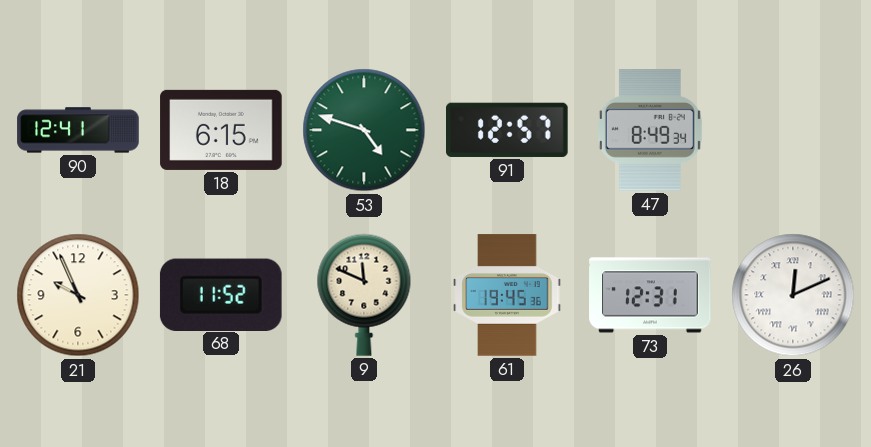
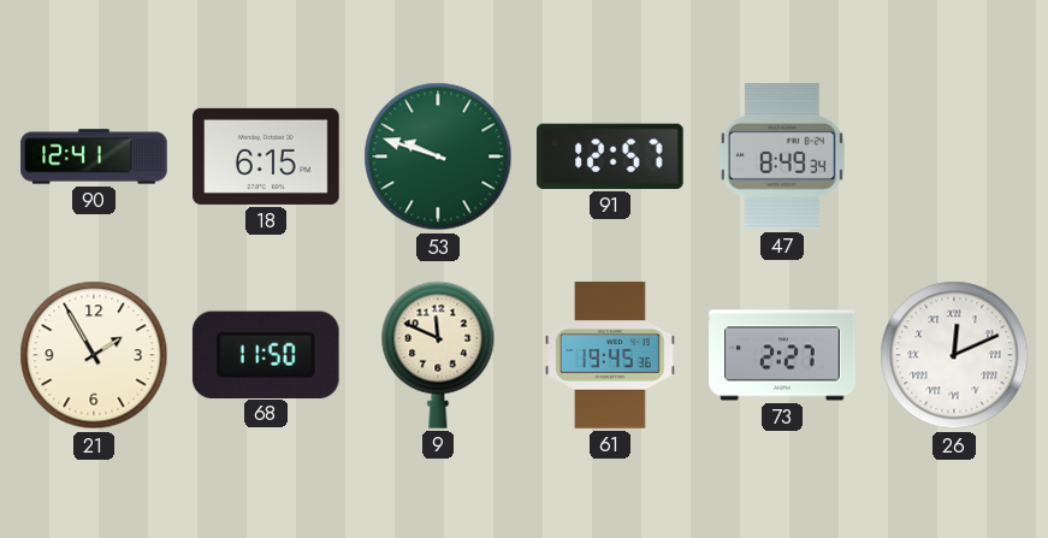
53: 4:48 -> 9:48 (438, 156)
21: 9:56 -> 1:55 (94, 355)
68: 11:52 -> 11:50 (266, 354)
73: 12:31 -> 2:27 (782, 355)
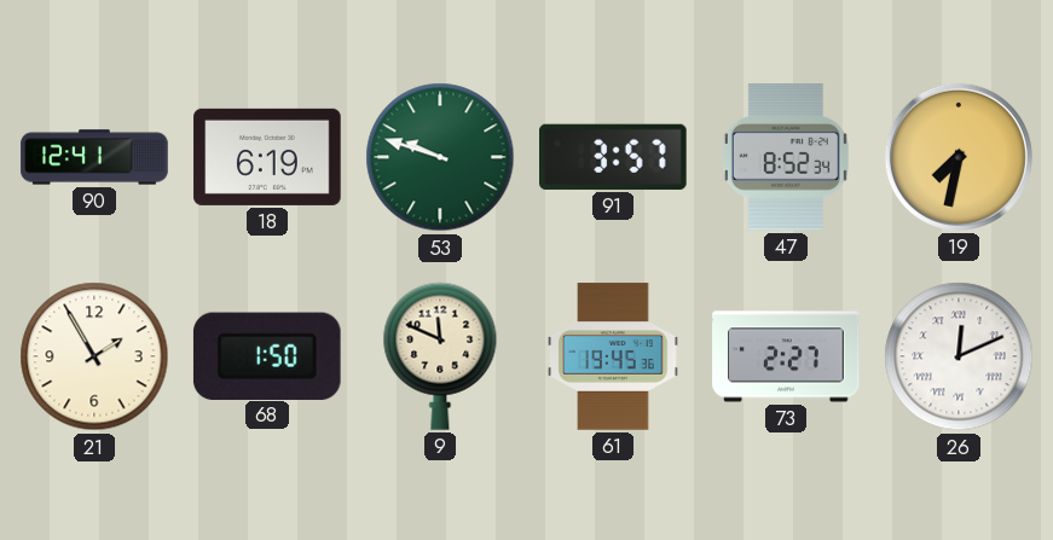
18: 6:15 -> 6:19 (267, 157)
91: 12:57 -> 3:57 (614, 157)
47: 8:49 -> 8:52 (786, 157)
19: none -> 7:32 (959, 157)
68: 11:50 -> 1:50 (267, 355)
